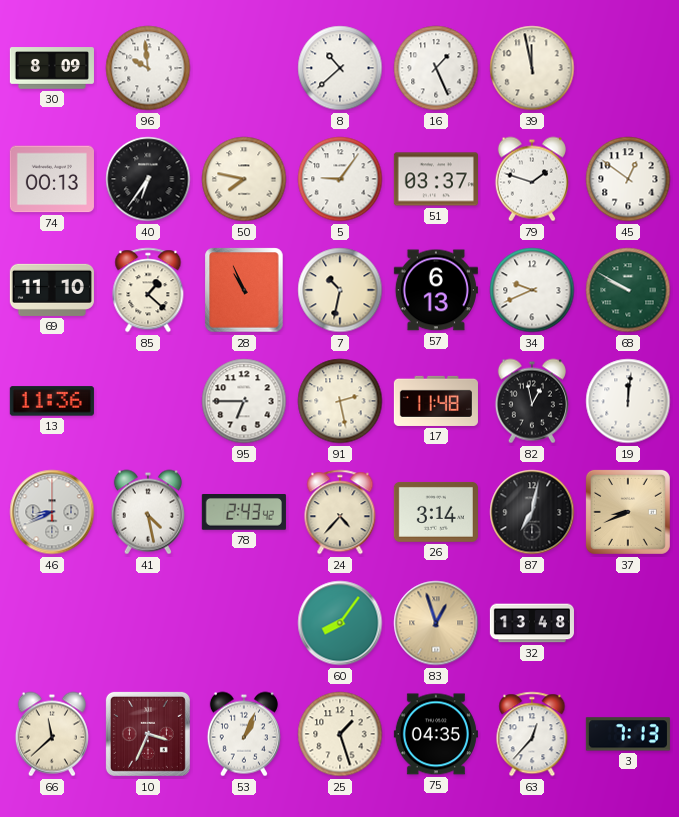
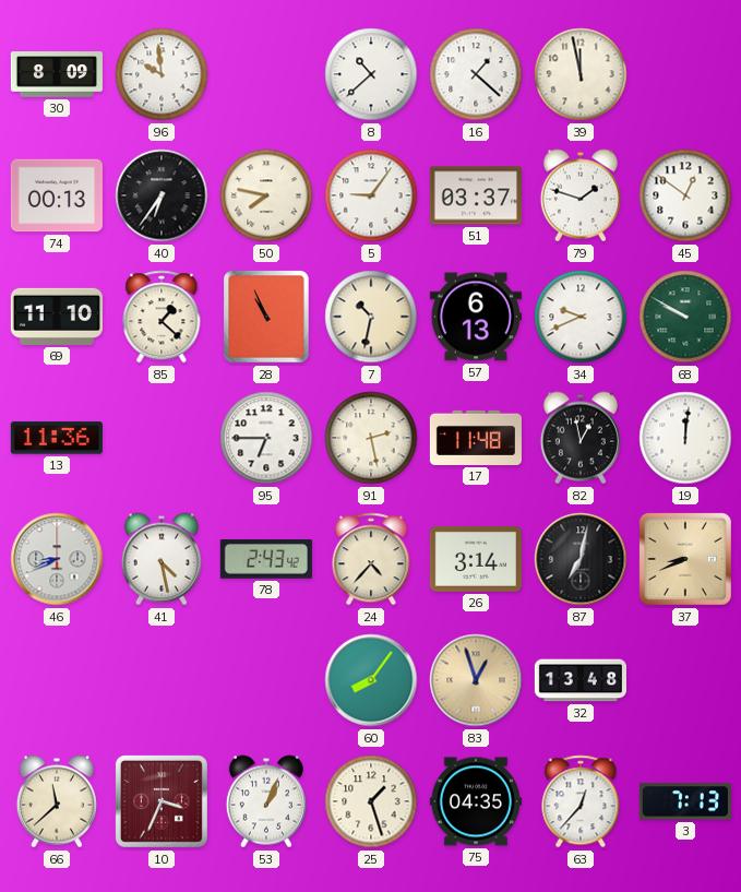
16: 1:26 -> 1:22 (476, 74)
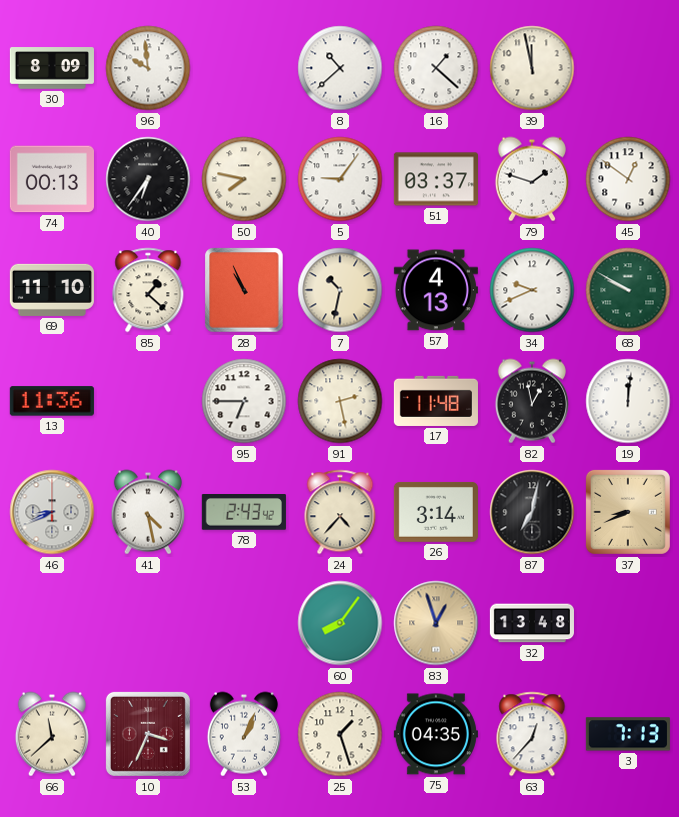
57: 6:13 -> 4:13 (436, 290)
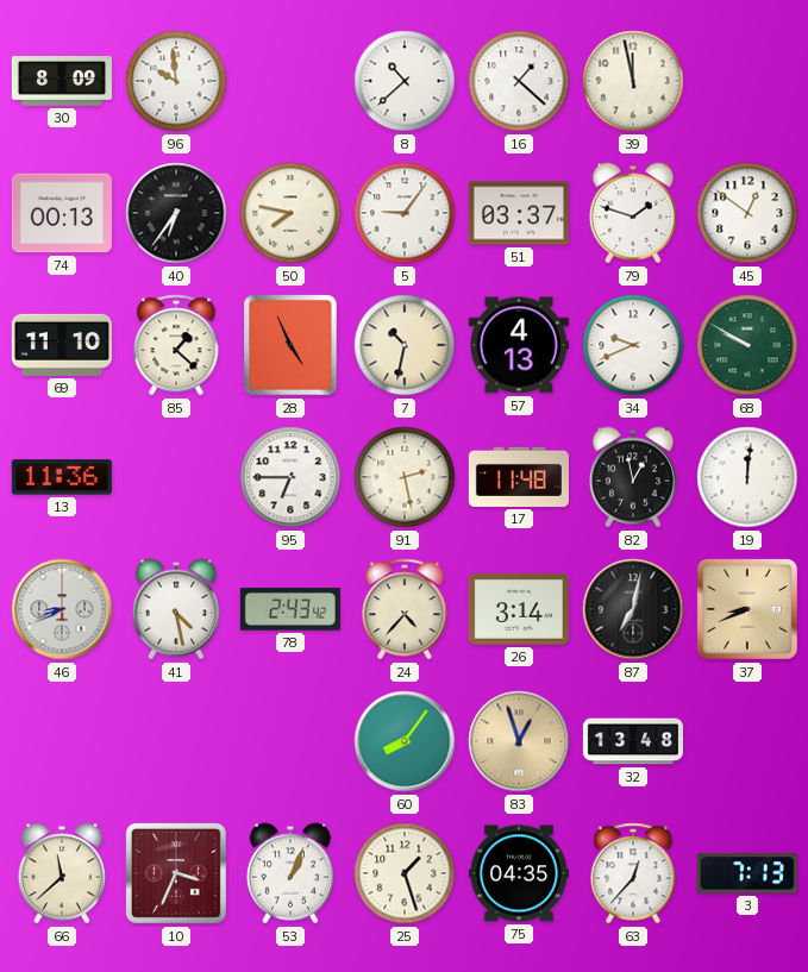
28: 10:56 -> 4:56 (290, 345)
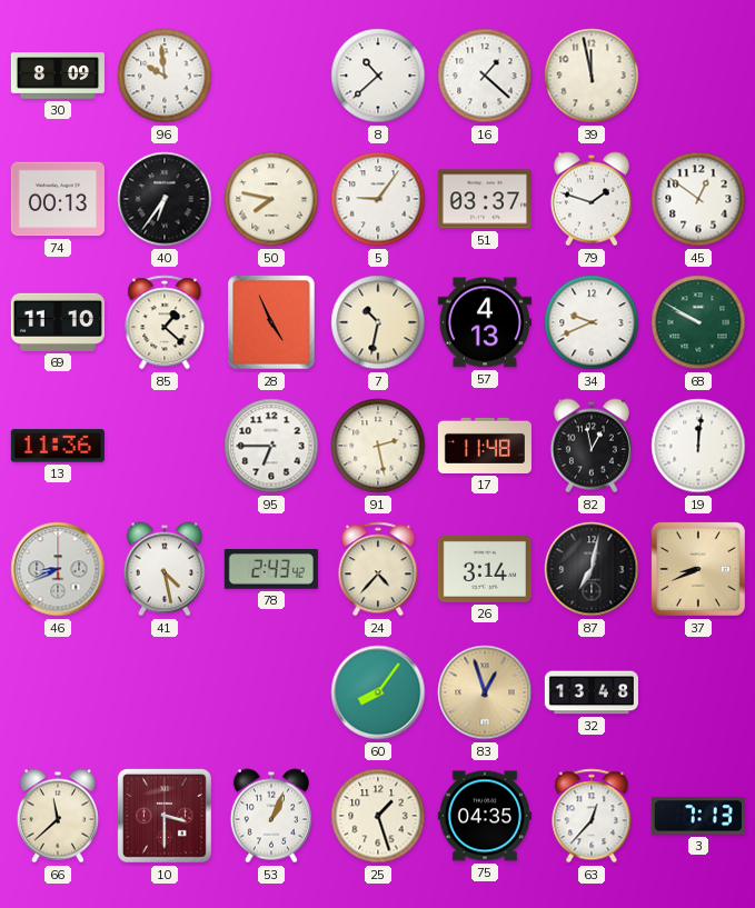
10: 3:34 -> 3:30 (165, 816)
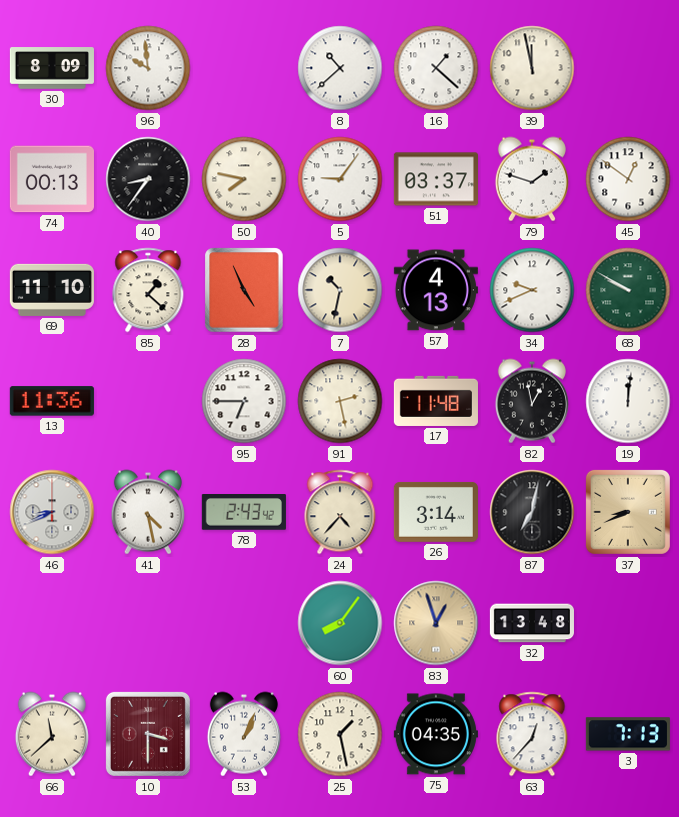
40: 6:36 -> 8:36 (148, 179)
25: 1:27 -> 1:28 (340, 734)
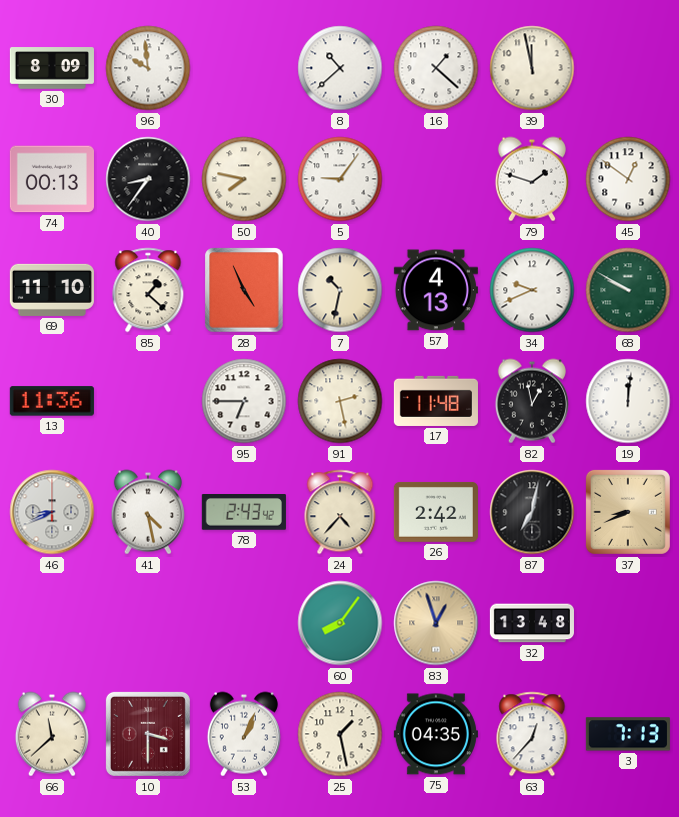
51: 03:37 -> none (436, 179)
26: 3:14 -> 2:42 (436, 512)
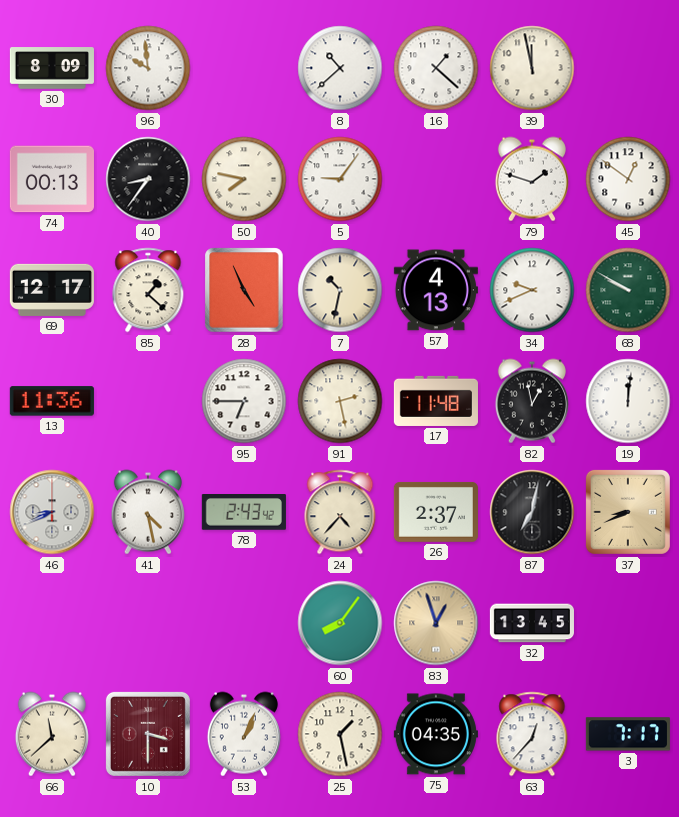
69: 11:10 -> 12:17 (52, 290)
26: 2:42 -> 2:37 (436, 512)
32: 13:48 -> 13:45 (532, 623)
3: 7:13 -> 7:17 (628, 734)
